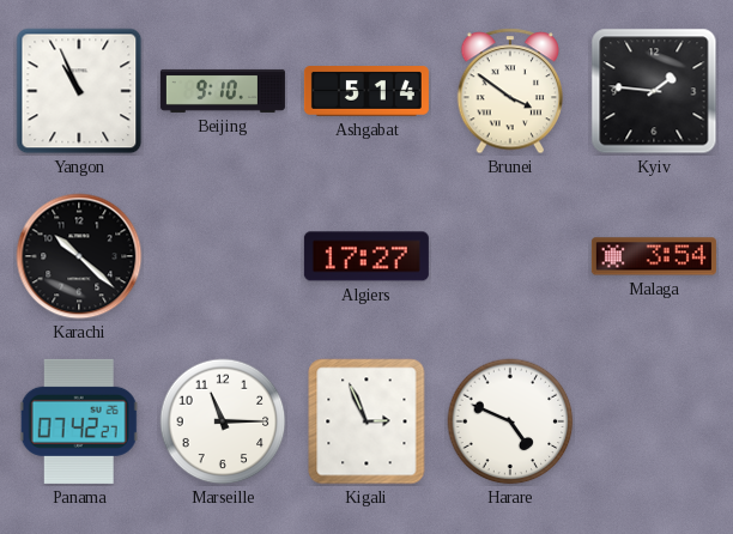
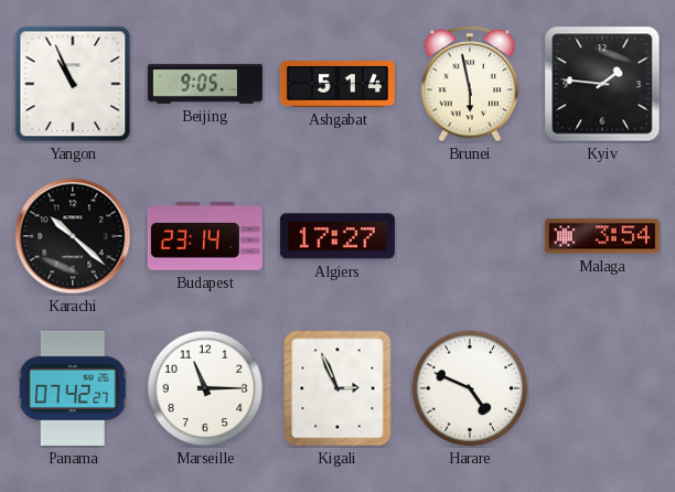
Beijing: 9:10 -> 9:05 (205, 84)
Brunei: 3:51 -> 5:58 (470, 84)
Budapest: none -> 23:14 (205, 236)
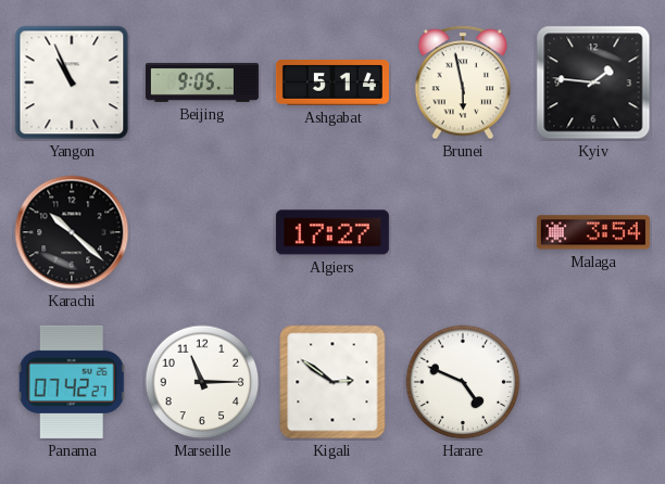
Budapest: 23:14 -> none (205, 236)
Kigali: 2:56 -> 2:51 (332, 382)
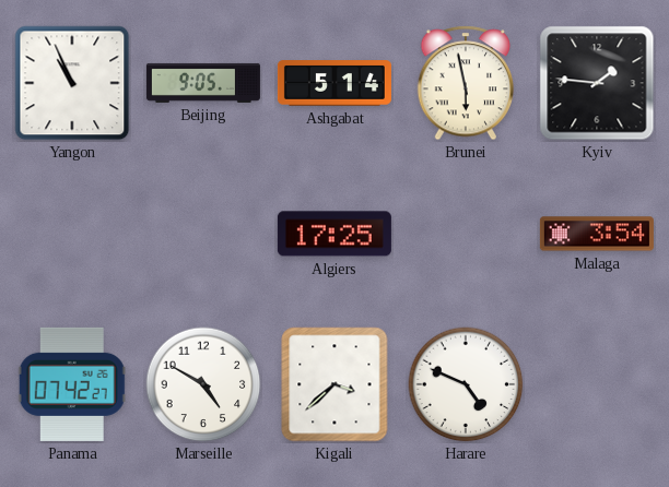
Karachi: 10:22 -> none (72, 232)
Algiers: 17:27 -> 17:25 (334, 234)
Marseille: 11:15 -> 4:50 (203, 384)
Kigali: 2:51 -> 3:38 (334, 384)
